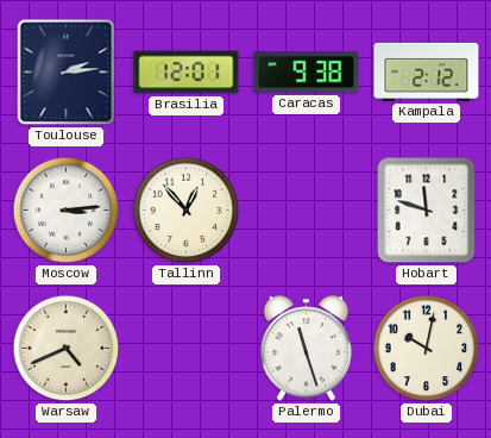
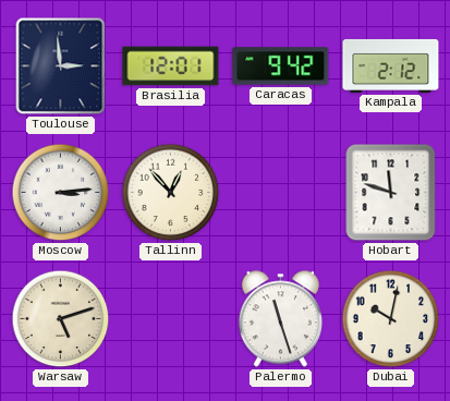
Toulouse: 2:14 -> 2:59 (61, 66)
Caracas: 9:38 -> 9:42 (281, 66)
Warsaw: 4:41 -> 5:12 (61, 319)
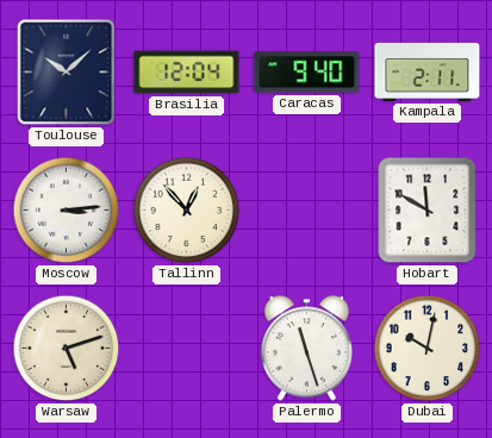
Toulouse: 2:59 -> 10:08 (67, 73)
Brasilia: 12:01 -> 12:04 (187, 73)
Caracas: 9:42 -> 9:40 (307, 73)
Kampala: 2:12 -> 2:11 (428, 71)
Hobart: 11:48 -> 11:50 (428, 211)
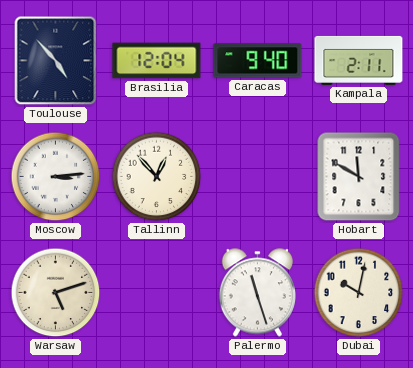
Toulouse: 10:08 -> 4:53 (56, 61)
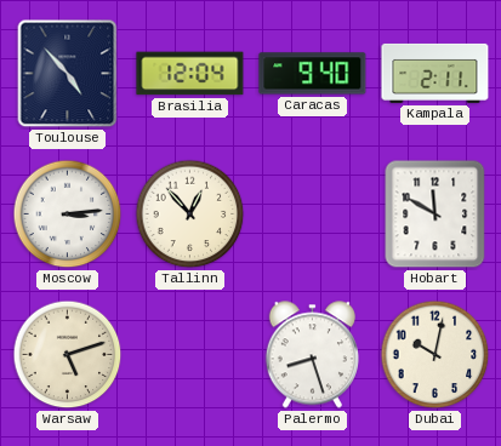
Palermo: 11:27 -> 8:27 (312, 355)
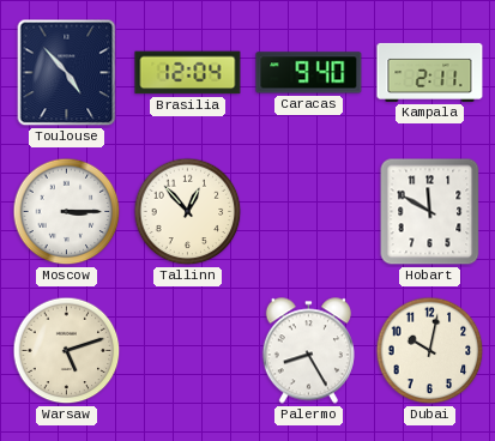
Moscow: 3:14 -> 3:15 (67, 212)
Palermo: 8:27 -> 8:25 (308, 351)
